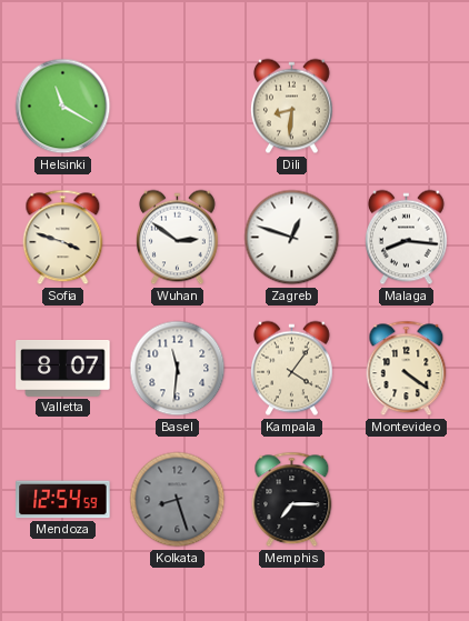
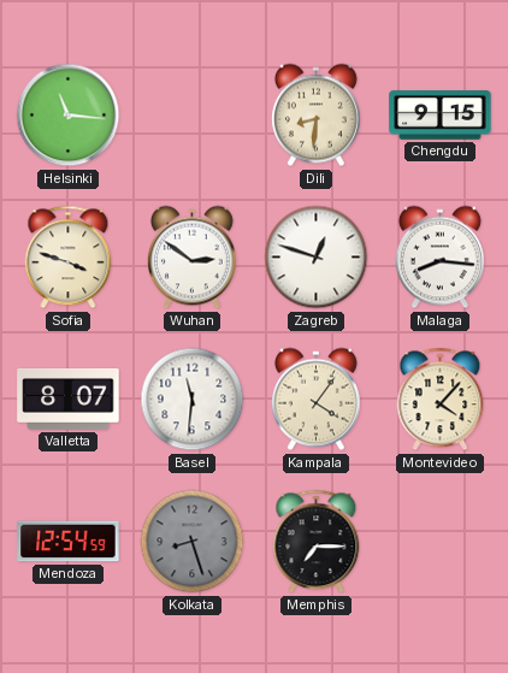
Helsinki: 11:20 -> 11:16 (69, 116)
Chengdu: none -> 9:15 (441, 116)
Montevideo: 4:21 -> 4:07 (441, 400)
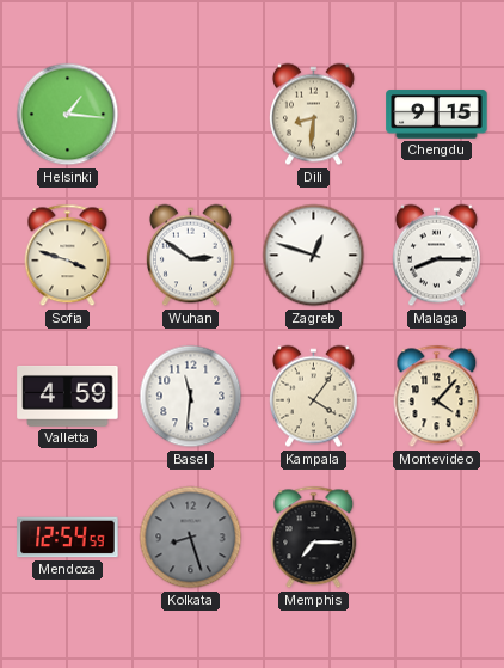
Helsinki: 11:16 -> 1:16 (68, 115)
Malaga: 8:16 -> 8:15 (436, 256)
Valletta: 8:07 -> 4:59 (68, 397)
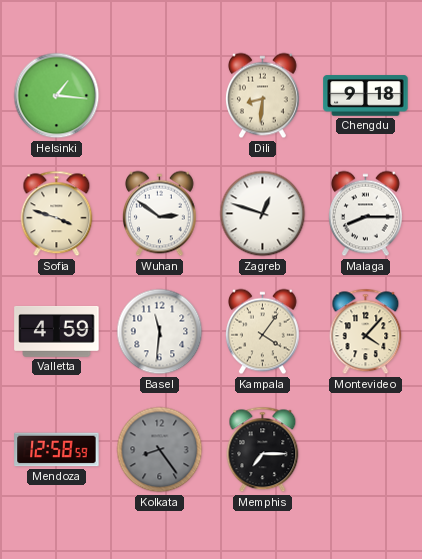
Chengdu: 9:15 -> 9:18 (366, 96)
Mendoza: 12:54 -> 12:58 (57, 450)
Kolkata: 8:27 -> 8:24 (160, 450)
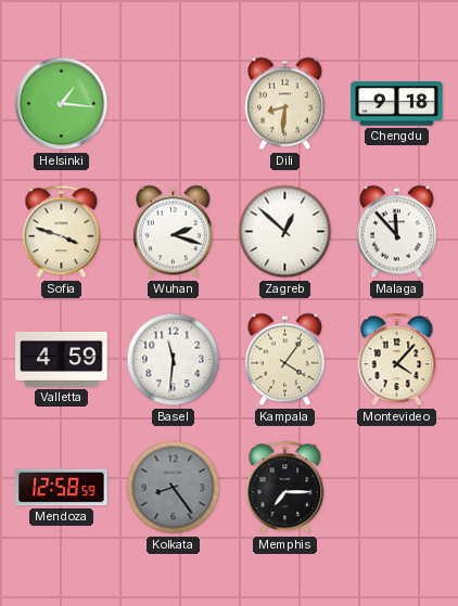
Wuhan: 2:51 -> 2:18 (173, 232)
Zagreb: 12:48 -> 12:52 (285, 232)
Malaga: 8:15 -> 11:53 (396, 232)
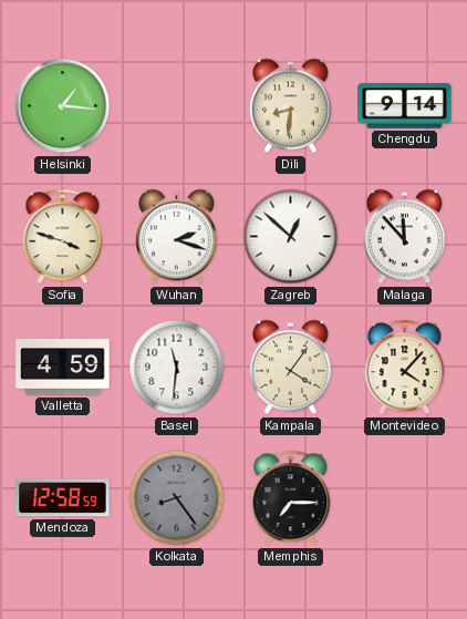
Chengdu: 9:18 -> 9:14 (405, 106)
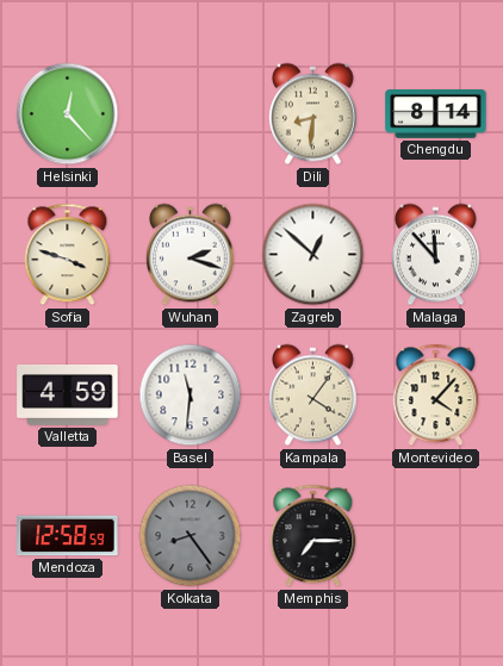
Helsinki: 1:16 -> 12:23 (68, 114)
Chengdu: 9:14 -> 8:14 (436, 114)
